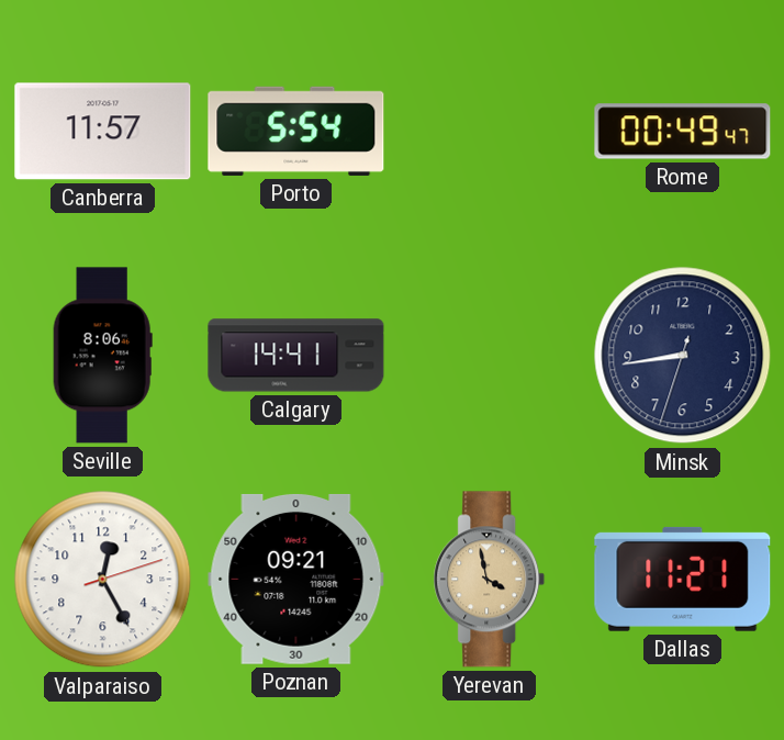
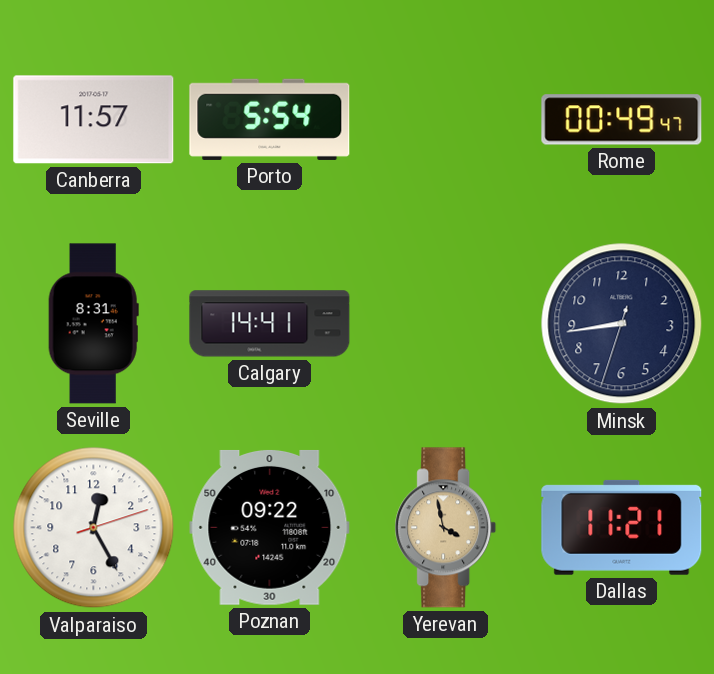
Seville: 8:06 -> 8:31 (93, 324)
Poznan: 09:21 -> 09:22 (270, 527)
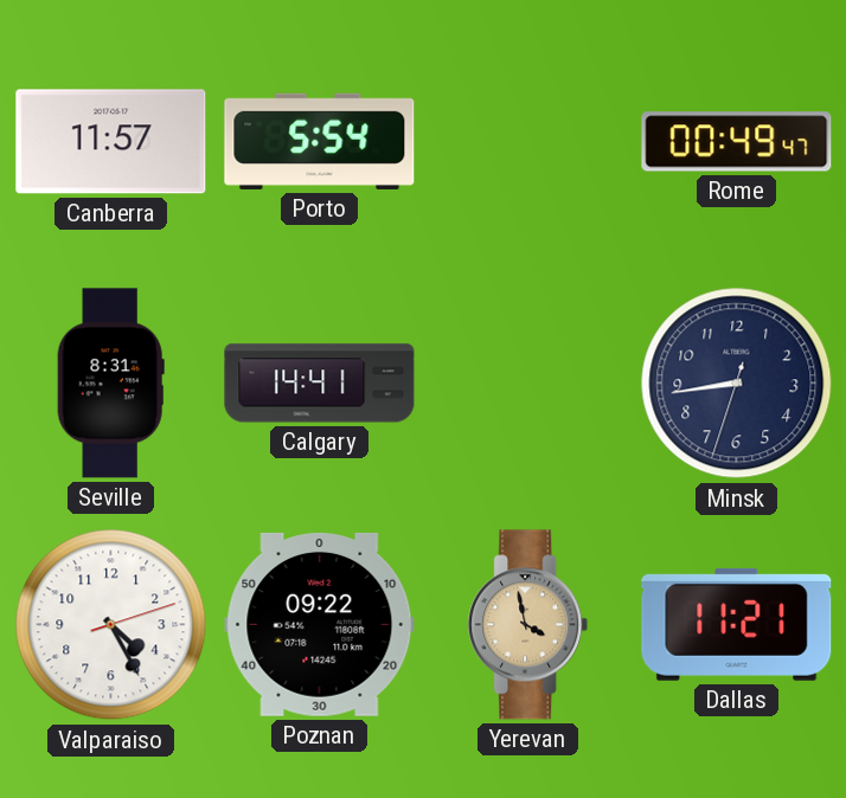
Valparaiso: 12:25 -> 4:25 (111, 625)
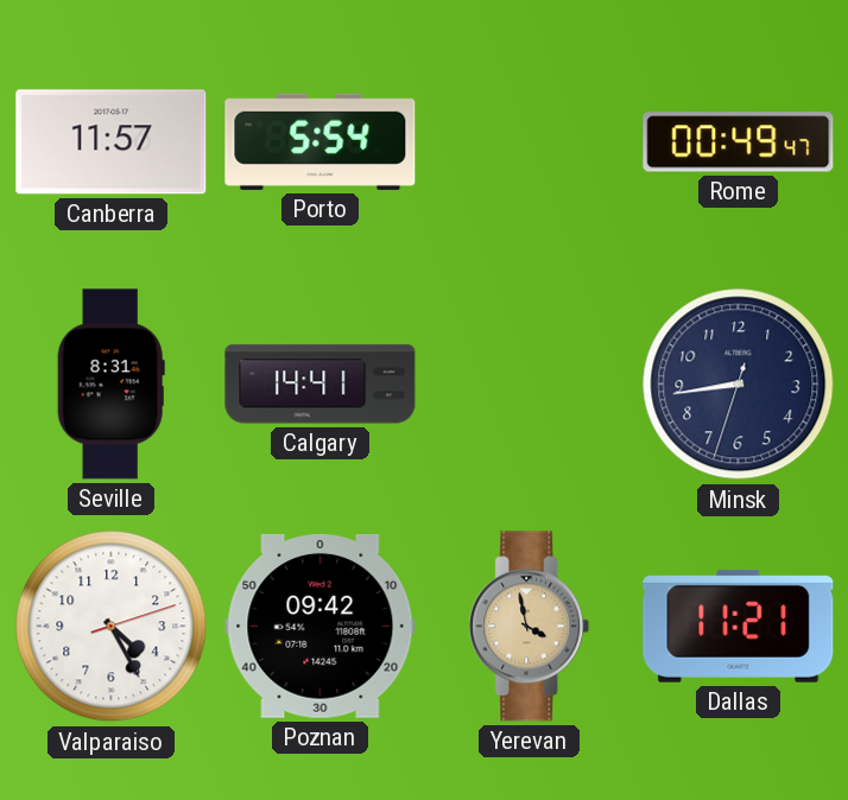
Poznan: 09:22 -> 09:42 (321, 626)
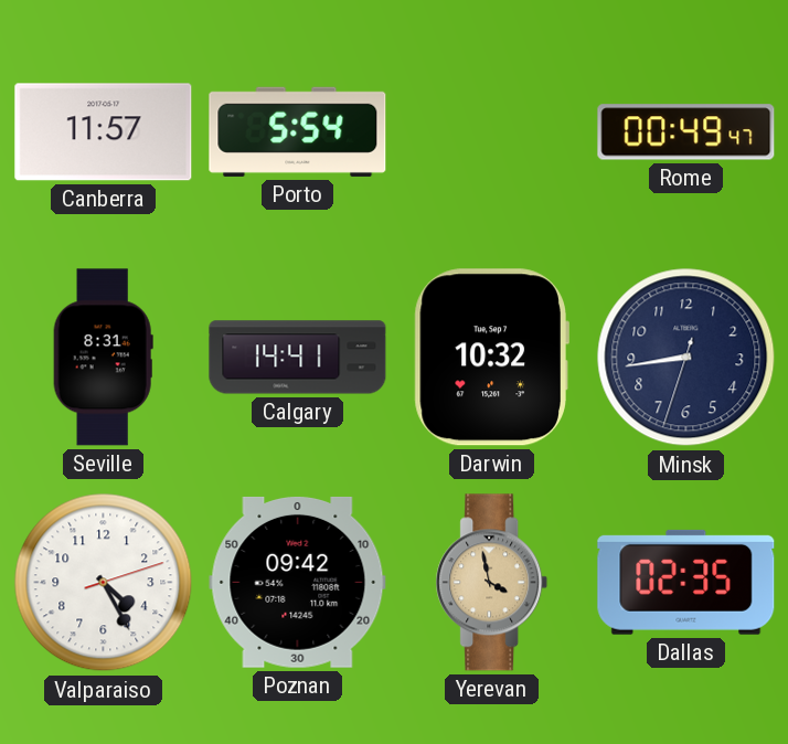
Darwin: none -> 10:32 (491, 358)
Dallas: 11:21 -> 02:35 (686, 582)
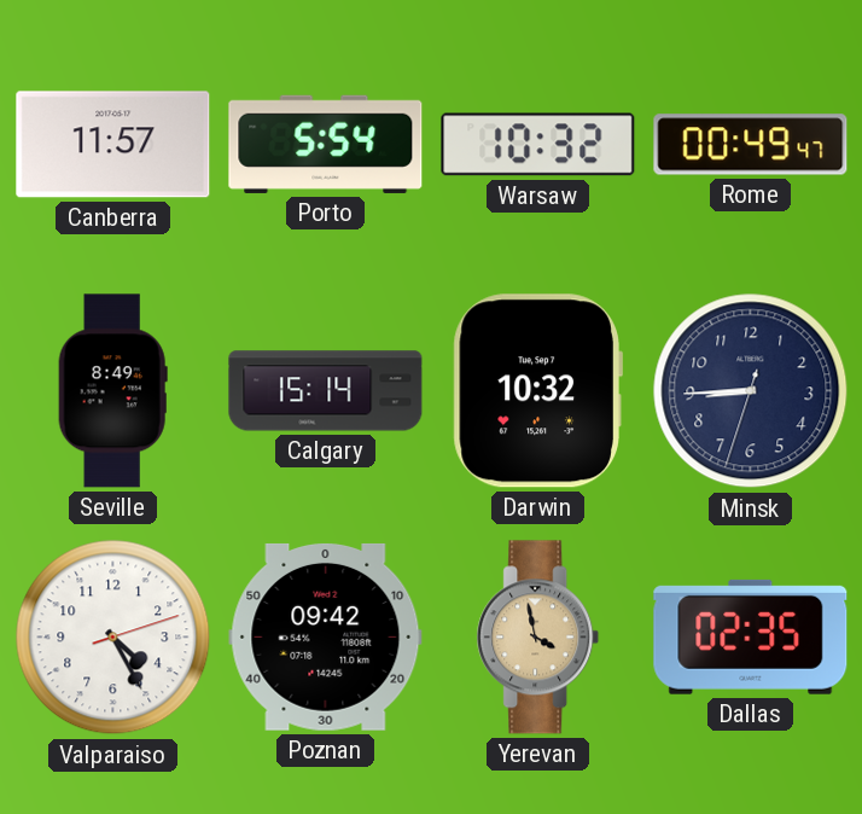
Warsaw: none -> 10:32 (538, 145)
Seville: 8:31 -> 8:49 (112, 391)
Calgary: 14:41 -> 15:14 (326, 391)
Minsk: 8:43 -> 8:44 (751, 391)
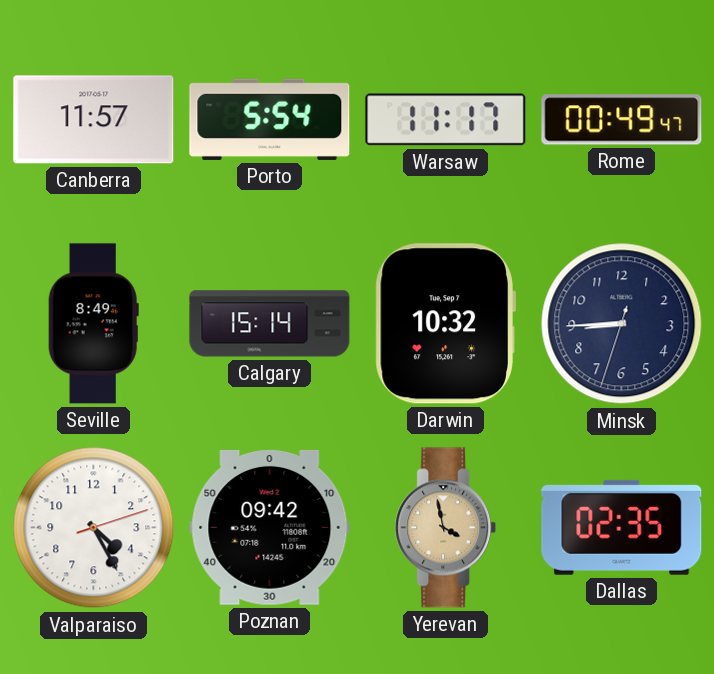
Warsaw: 10:32 -> 11:17 (446, 120)
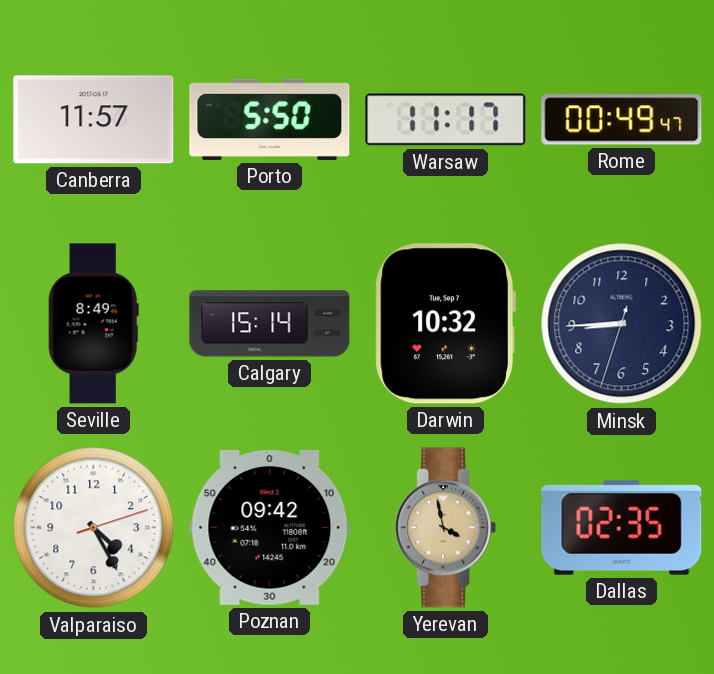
Porto: 5:54 -> 5:50 (270, 119)
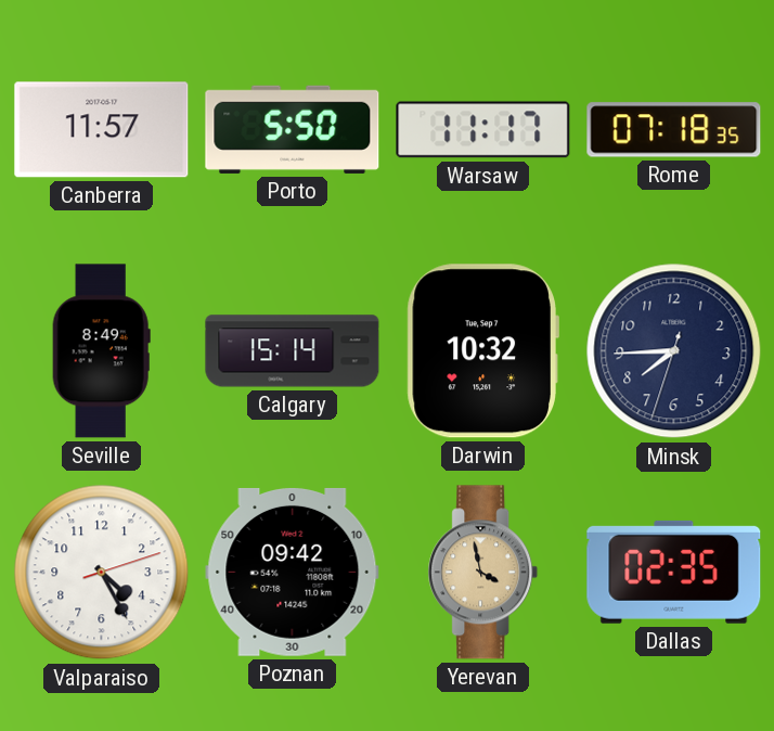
Rome: 00:49 -> 07:18 (674, 130)
Minsk: 8:44 -> 7:44 (674, 351)
